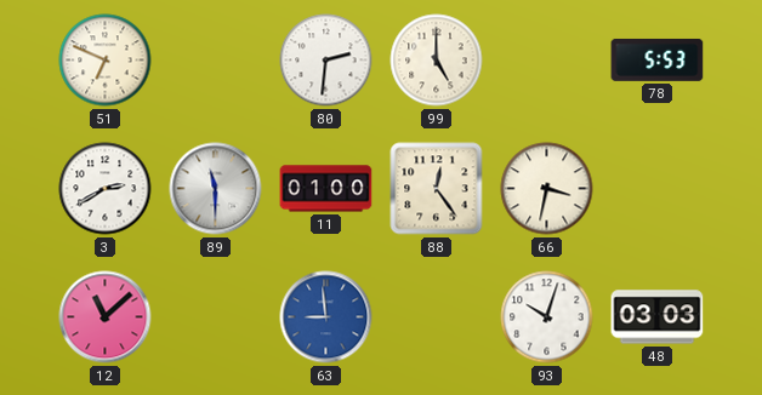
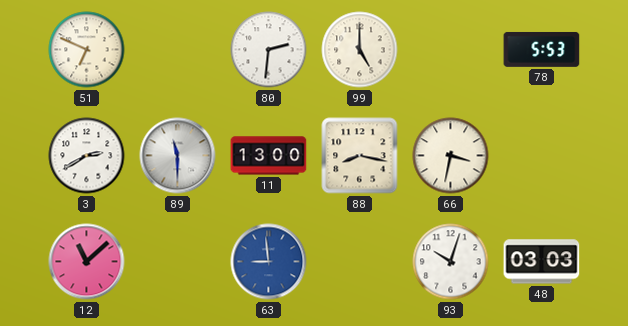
11: 01:00 -> 13:00 (269, 156)
88: 12:24 -> 8:17 (360, 156)
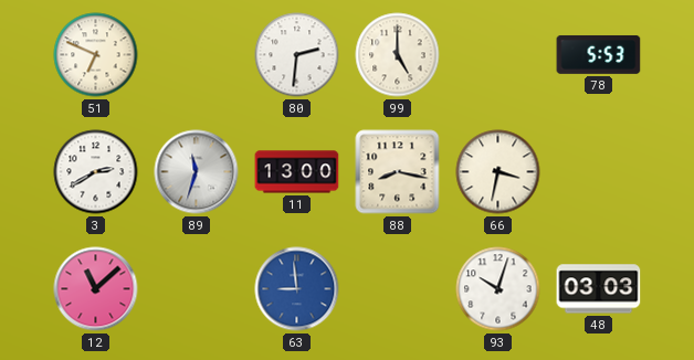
89: 11:30 -> 11:33 (197, 172)
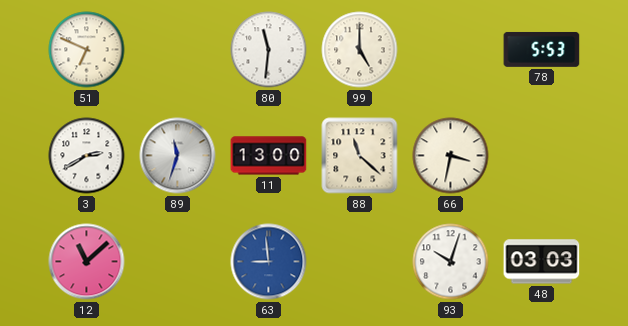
80: 2:31 -> 11:31 (269, 50)
88: 8:17 -> 11:22 (360, 156)
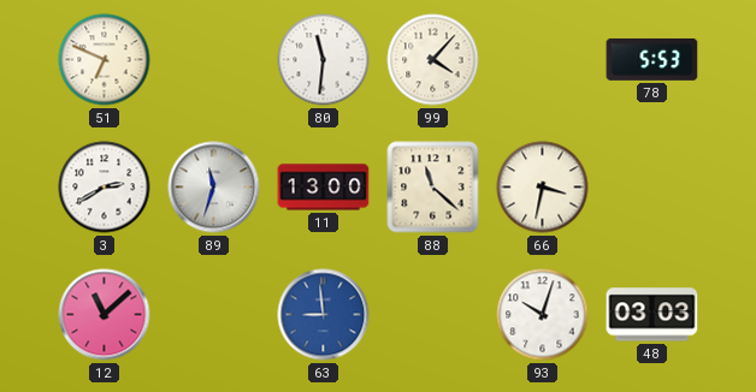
99: 5:00 -> 4:07 (433, 60)
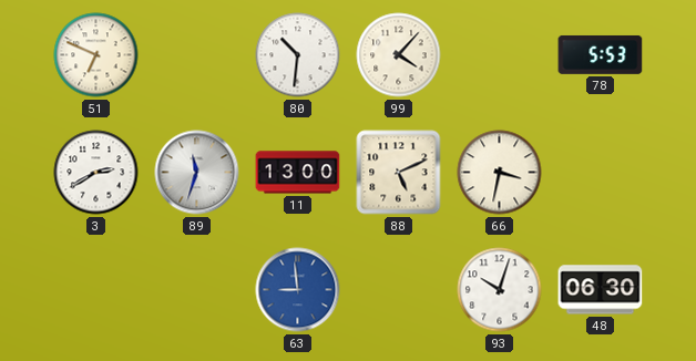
80: 11:31 -> 10:31 (298, 55)
88: 11:22 -> 5:11 (399, 173)
12: 11:08 -> none (105, 315)
48: 03:03 -> 06:30 (601, 290)
